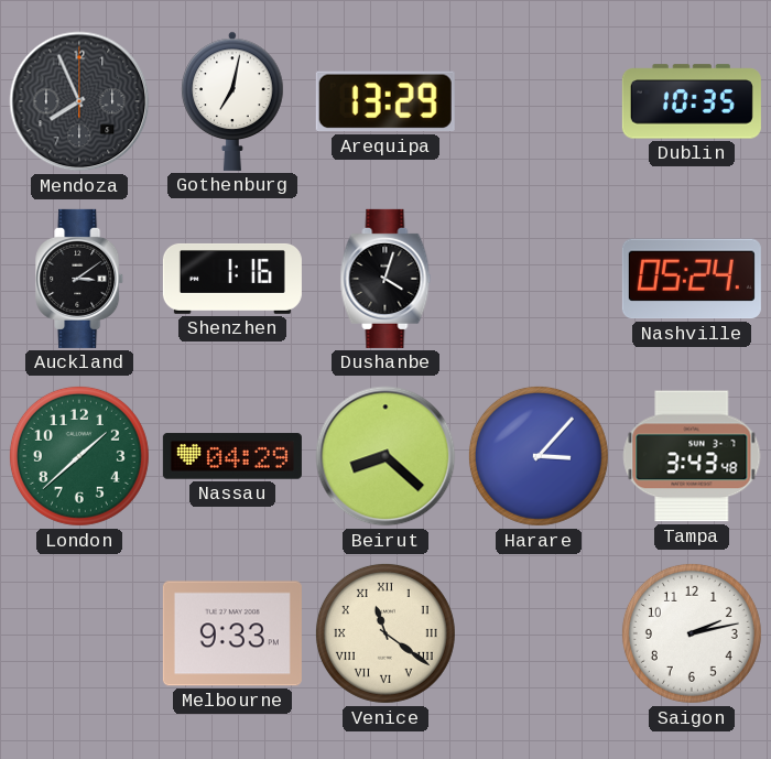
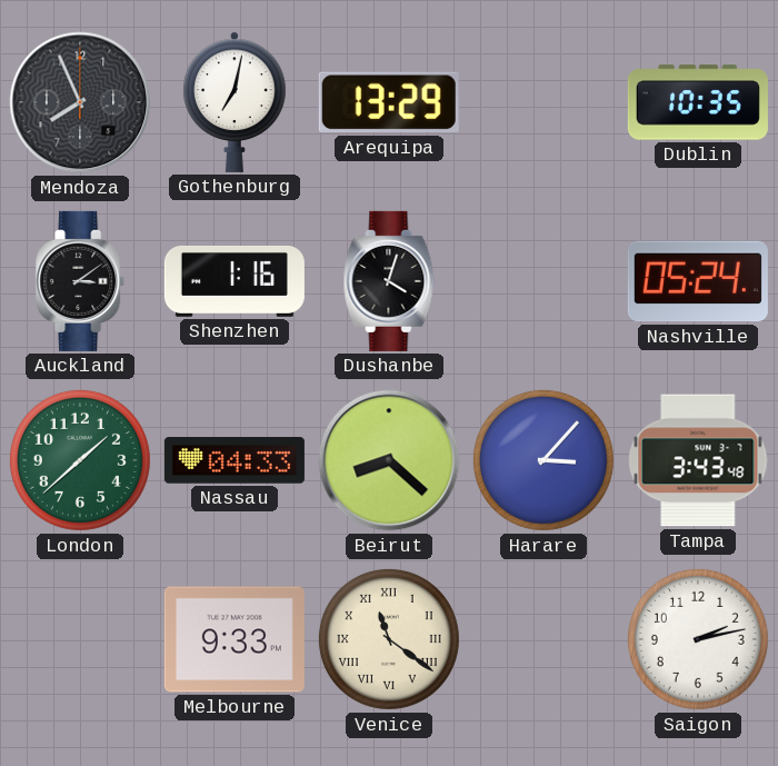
Nassau: 04:29 -> 04:33 (235, 460)
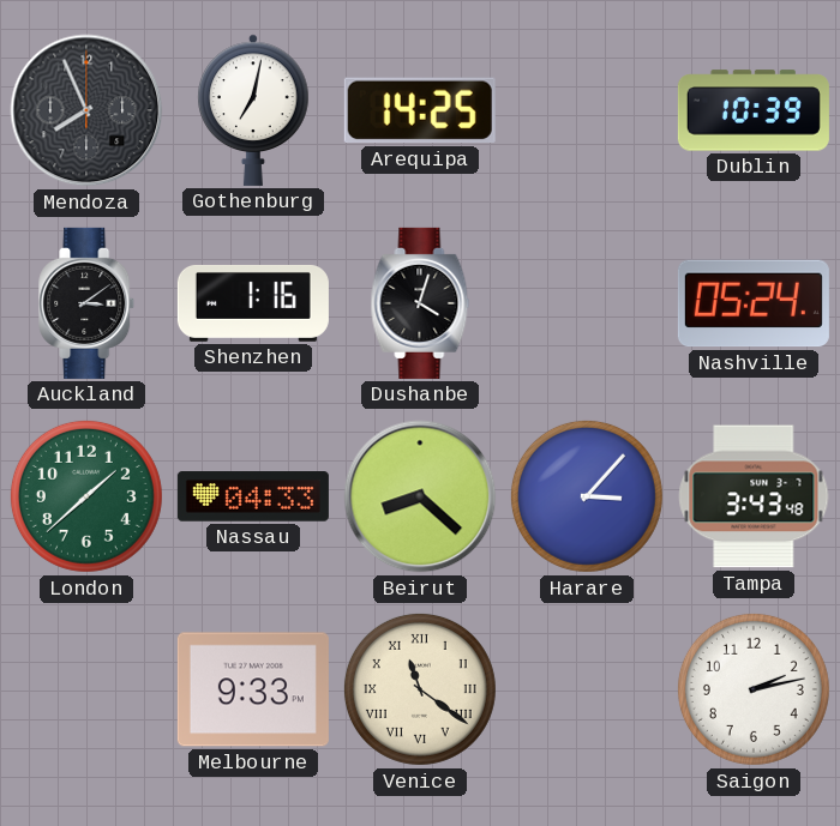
Arequipa: 13:29 -> 14:25 (420, 110)
Dublin: 10:35 -> 10:39 (754, 110)
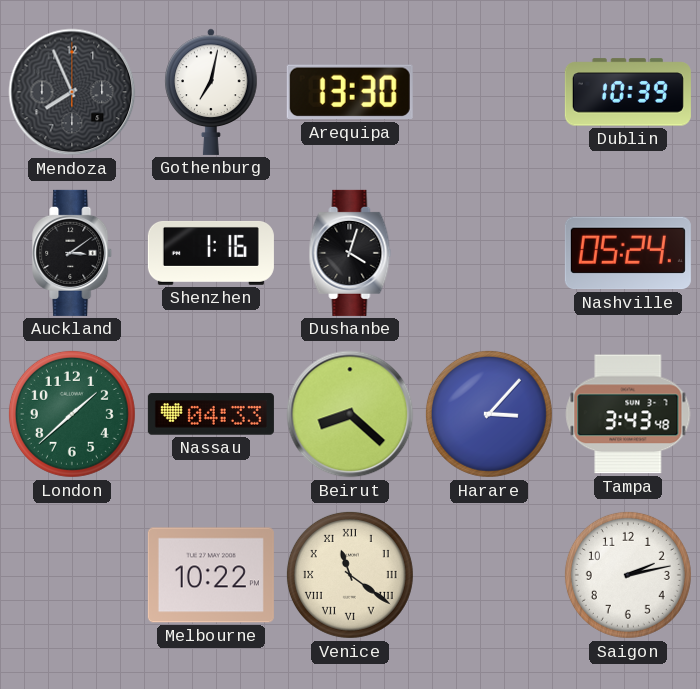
Arequipa: 14:25 -> 13:30 (350, 92)
Melbourne: 9:33 -> 10:22 (211, 575)
